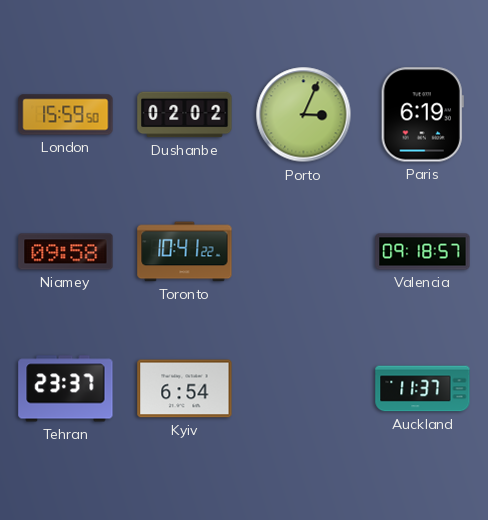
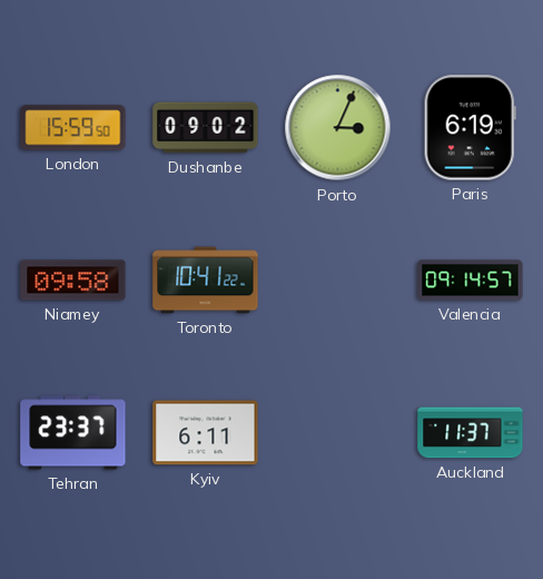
Dushanbe: 02:02 -> 09:02 (206, 128)
Valencia: 09:18 -> 09:14 (471, 281)
Kyiv: 6:54 -> 6:11 (206, 433)
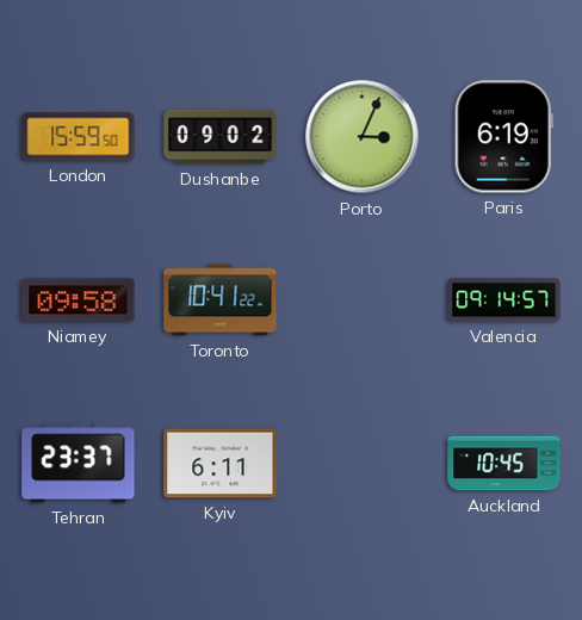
Auckland: 11:37 -> 10:45 (504, 464)
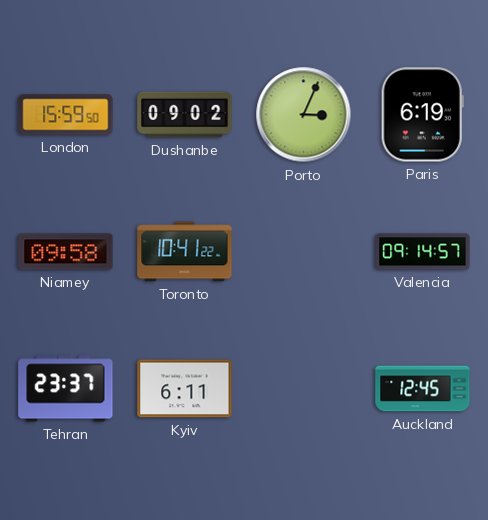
Auckland: 10:45 -> 12:45 (423, 389)
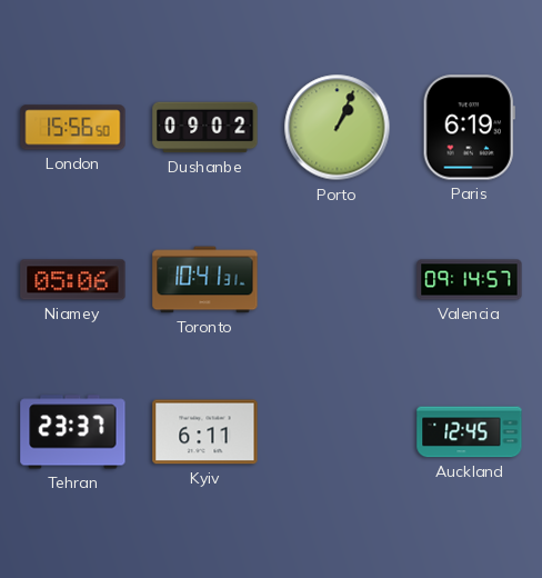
London: 15:59 -> 15:56 (73, 128)
Porto: 3:04 -> 1:04 (338, 128)
Niamey: 09:58 -> 05:06 (73, 280)
Toronto: 10:41:22 -> 10:41:31 (205, 280)
